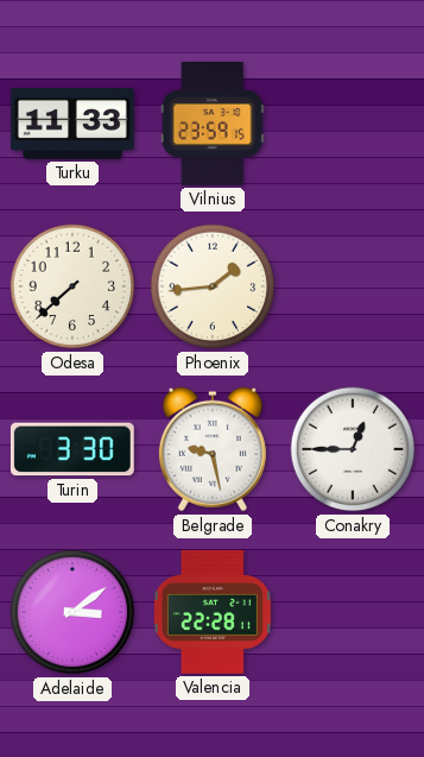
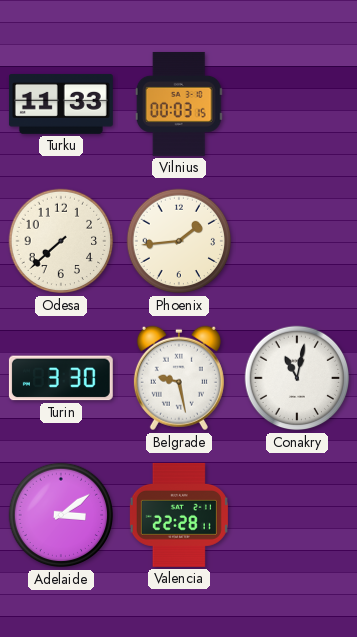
Vilnius: 23:59 -> 00:03 (179, 104)
Conakry: 12:45 -> 11:02 (297, 378)
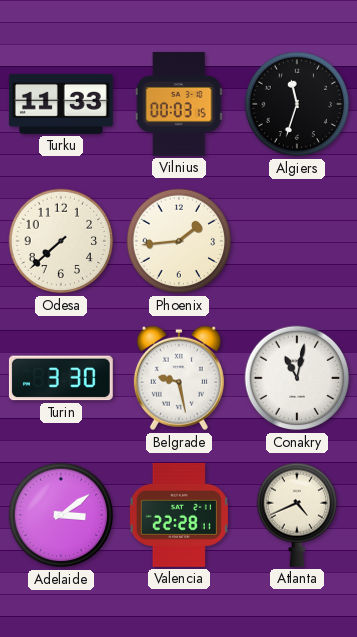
Algiers: none -> 11:33 (297, 104)
Atlanta: none -> 4:41 (296, 515)
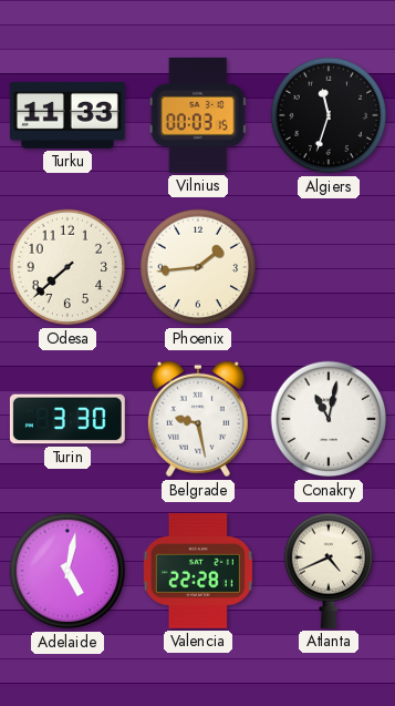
Adelaide: 3:09 -> 5:02 (67, 571)
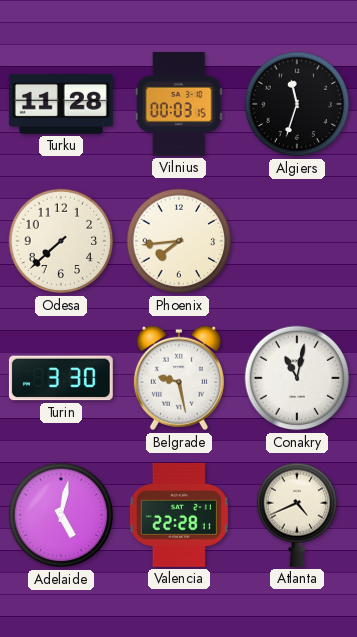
Turku: 11:33 -> 11:28 (61, 104)
Phoenix: 1:44 -> 7:44 (179, 241)
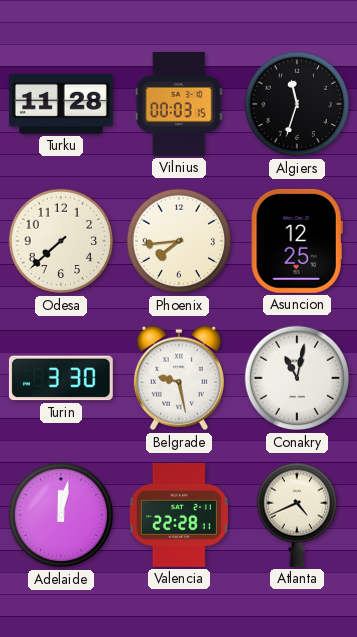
Asuncion: none -> 12:25 (297, 241)
Adelaide: 5:02 -> 12:02 (61, 515)
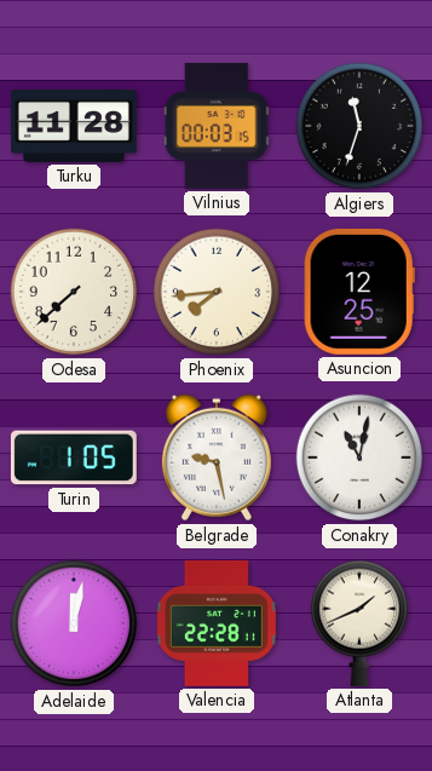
Turin: 3:30 -> 1:05 (74, 458)
Atlanta: 4:41 -> 1:41 (358, 623)
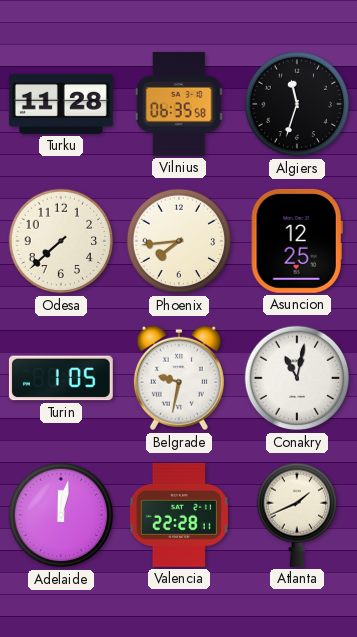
Vilnius: 00:03 -> 06:35 (179, 104)
Belgrade: 9:28 -> 9:32 (179, 378)
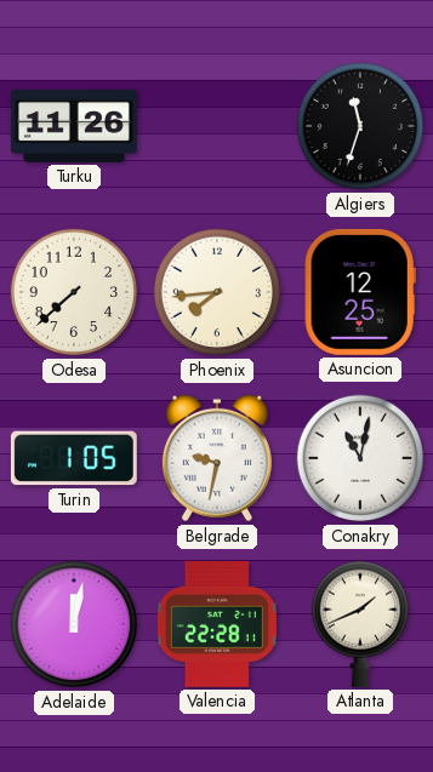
Turku: 11:28 -> 11:26 (74, 126)
Vilnius: 06:35 -> none (179, 104)
